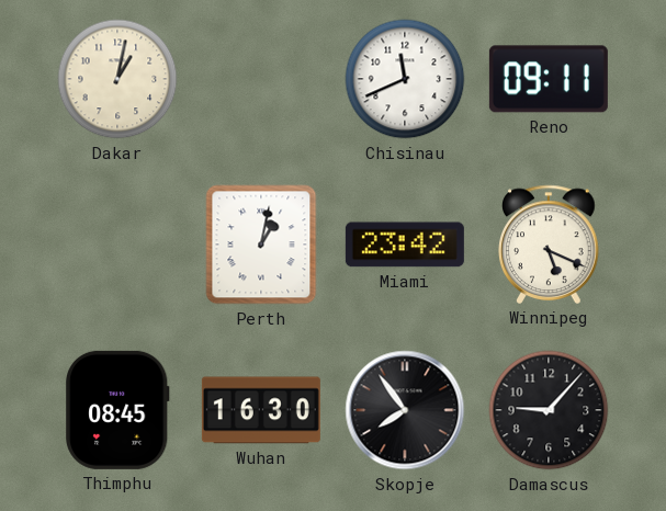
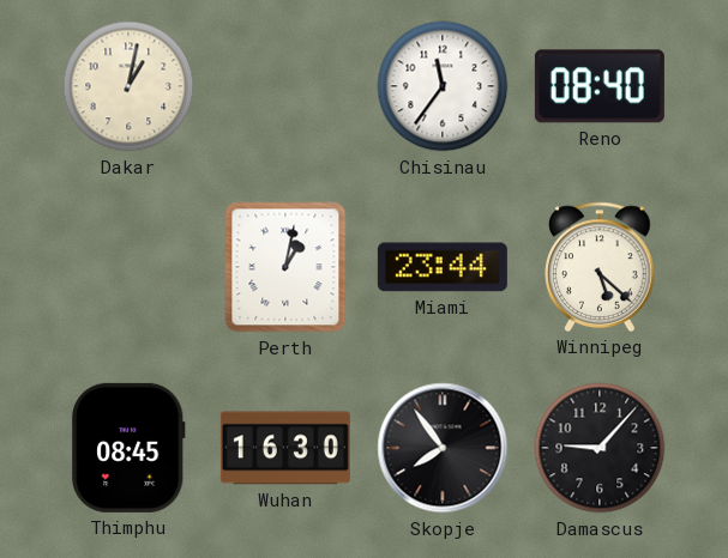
Chisinau: 11:41 -> 11:36 (443, 86)
Reno: 09:11 -> 08:40 (600, 86)
Miami: 23:42 -> 23:44 (443, 267)
Winnipeg: 5:19 -> 5:22 (600, 267)
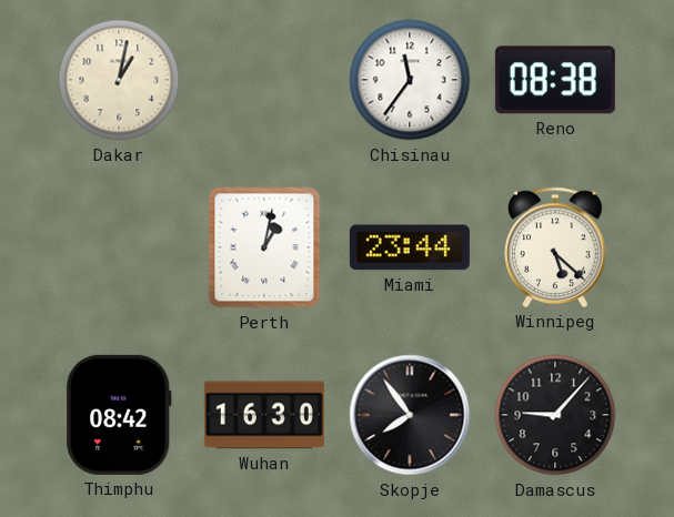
Reno: 08:40 -> 08:38 (555, 80)
Thimphu: 08:45 -> 08:42 (119, 415)
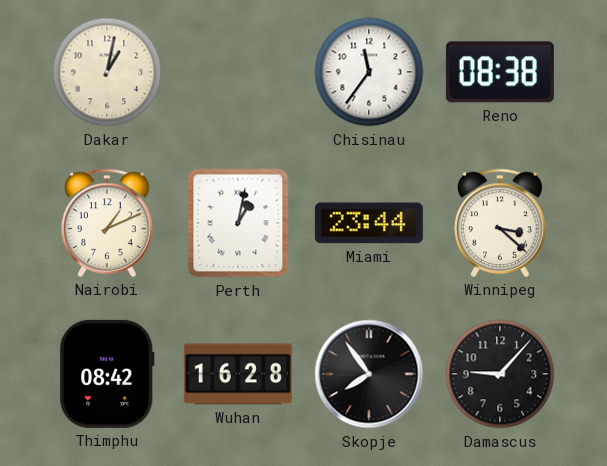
Nairobi: none -> 1:11 (107, 223)
Winnipeg: 5:22 -> 3:22 (500, 223)
Wuhan: 16:30 -> 16:28 (238, 374)
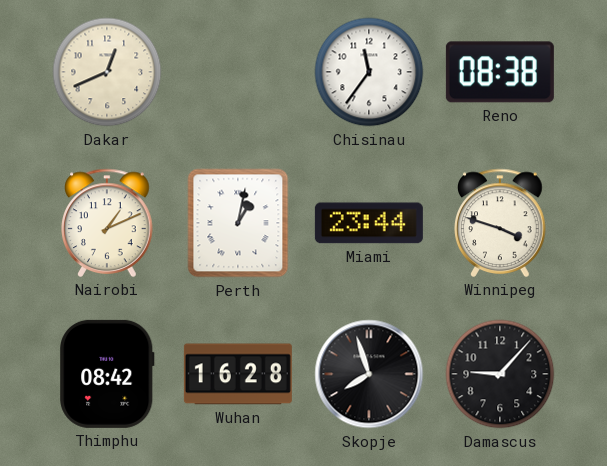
Dakar: 1:02 -> 12:41 (107, 72)
Winnipeg: 3:22 -> 3:48 (500, 223)
Skopje: 7:54 -> 7:57 (369, 374)
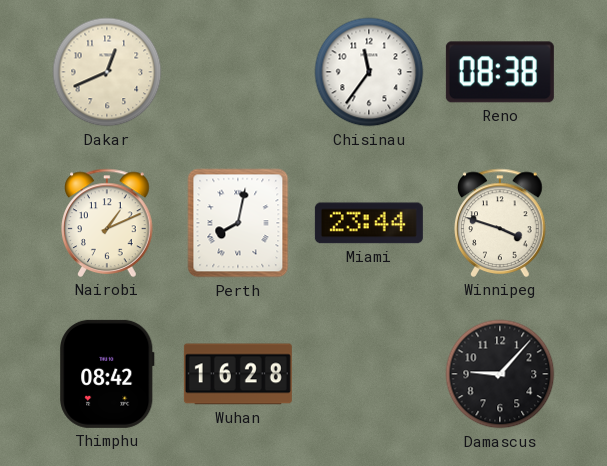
Perth: 1:02 -> 8:02 (238, 223)
Skopje: 7:57 -> none (369, 374)
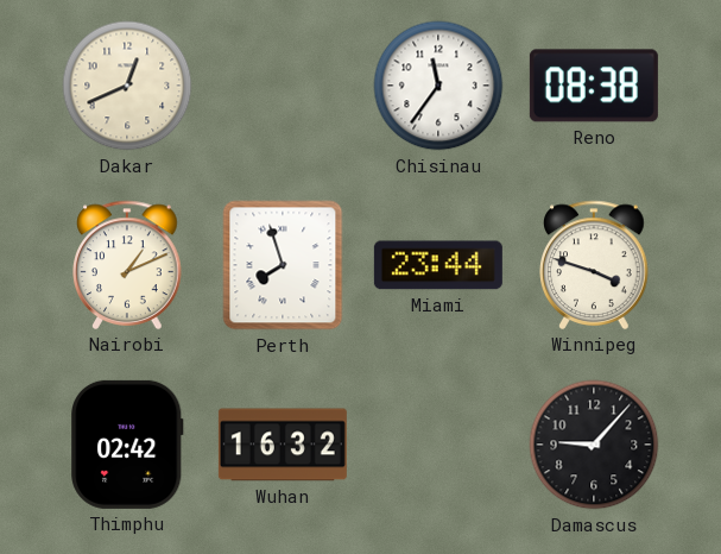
Perth: 8:02 -> 7:57 (283, 265)
Thimphu: 08:42 -> 02:42 (127, 445)
Wuhan: 16:28 -> 16:32 (283, 445)
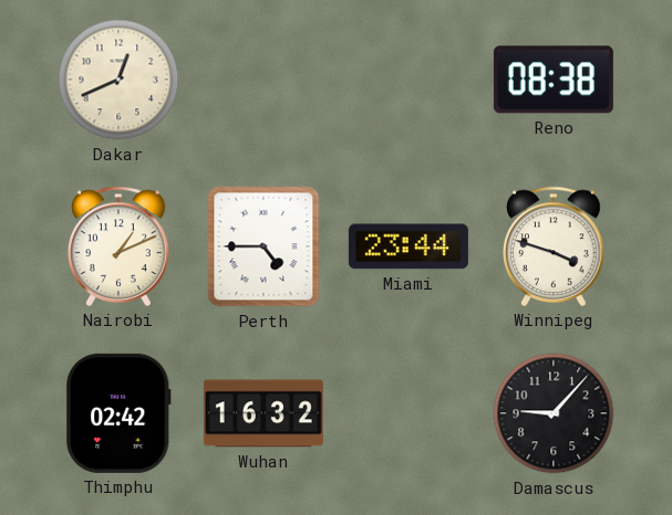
Chisinau: 11:36 -> none (438, 86)
Perth: 7:57 -> 4:45 (263, 246)
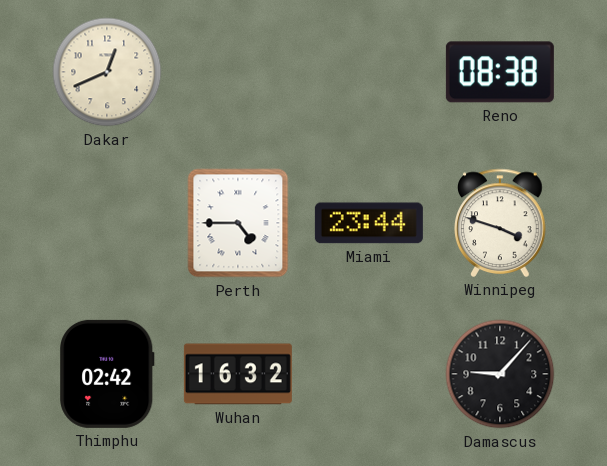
Nairobi: 1:11 -> none (118, 246)
